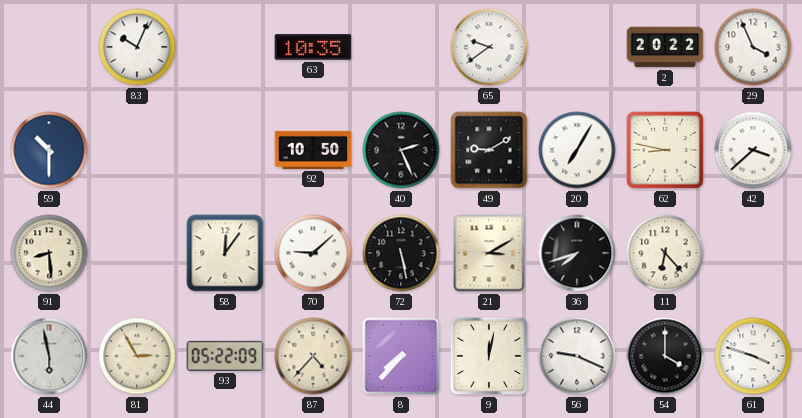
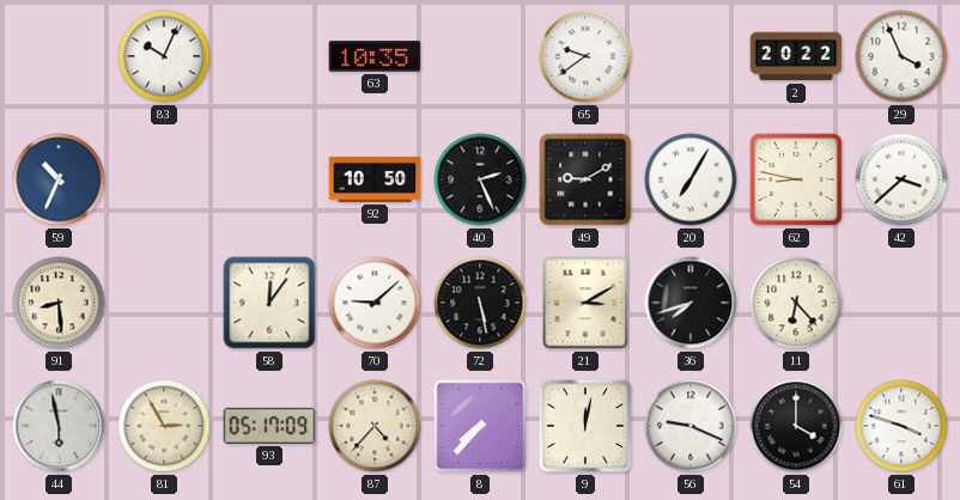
59: 10:30 -> 10:34 (59, 179)
93: 05:22 -> 05:17 (269, 426)
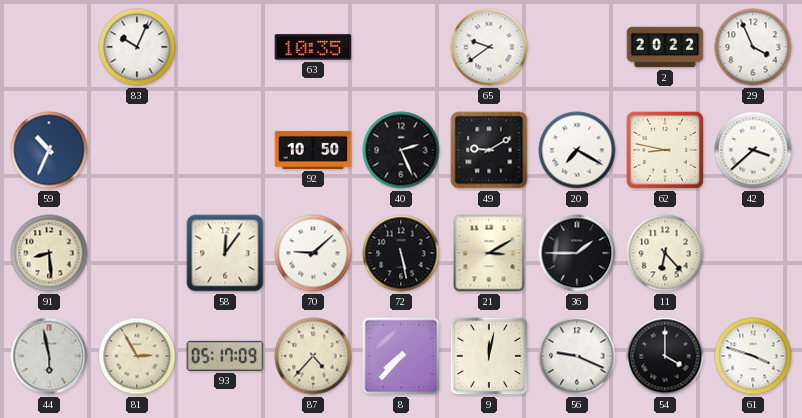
20: 7:05 -> 7:20 (577, 150)
36: 7:42 -> 1:45 (577, 253)
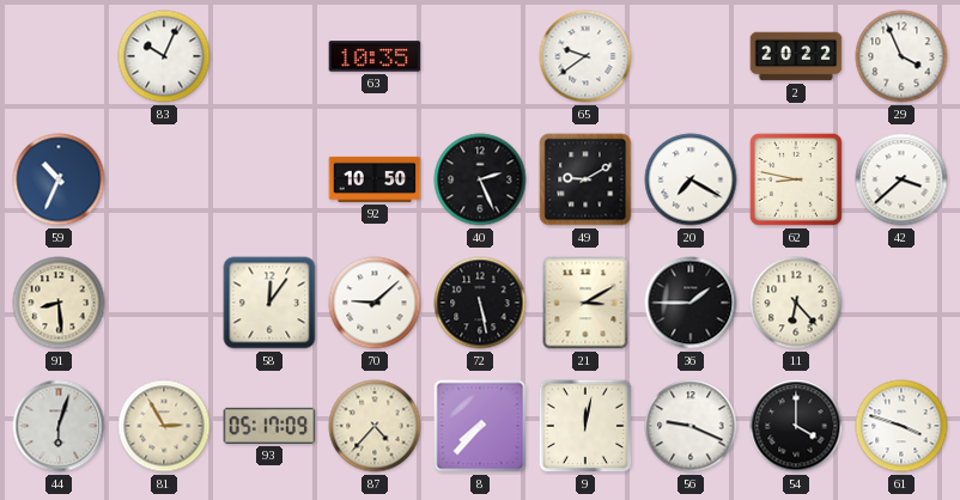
44: 5:58 -> 6:03 (59, 426)
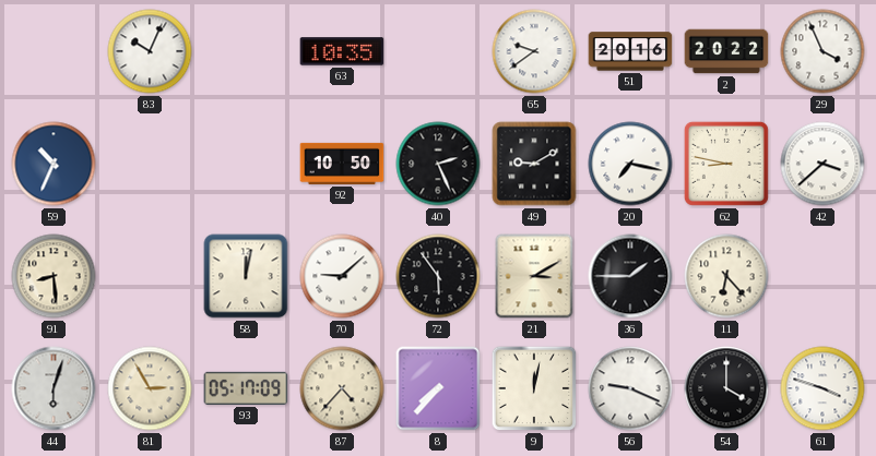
51: none -> 20:16 (630, 51)
20: 7:20 -> 7:17 (630, 164)
58: 12:06 -> 12:02 (246, 276)
72: 5:28 -> 5:54 (438, 276)
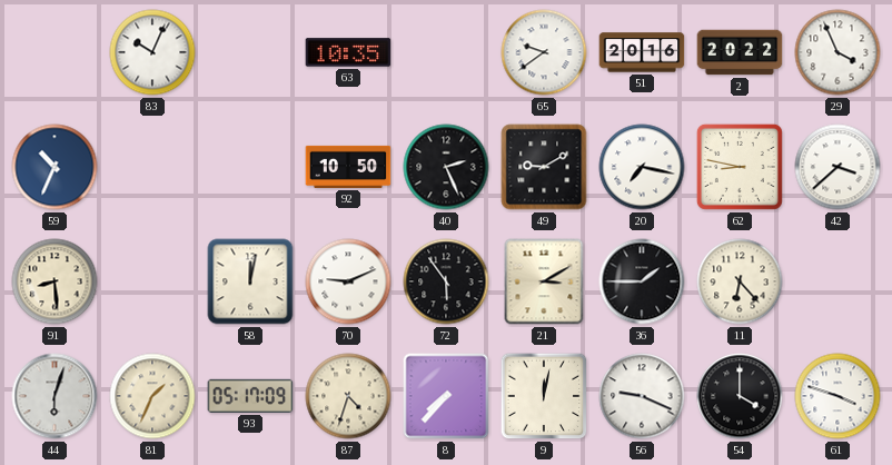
70: 9:08 -> 9:11 (348, 281)
81: 2:55 -> 1:34 (152, 396)
87: 4:37 -> 4:33 (348, 396)
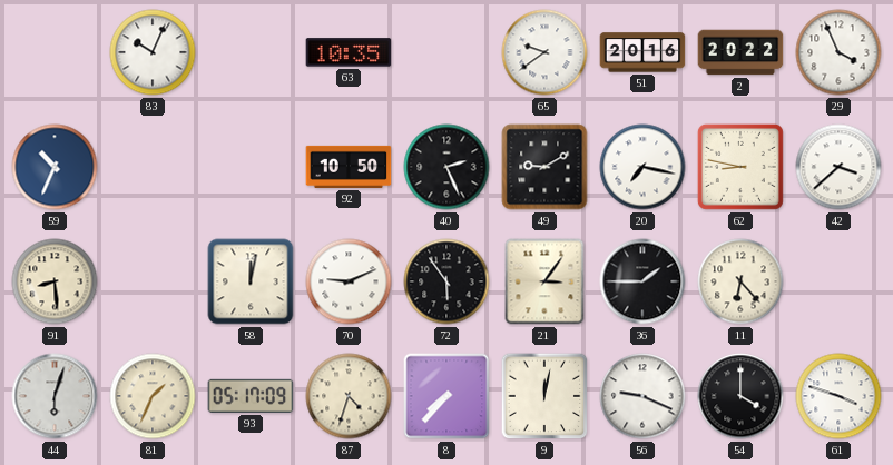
21: 3:10 -> 3:06 (544, 281)
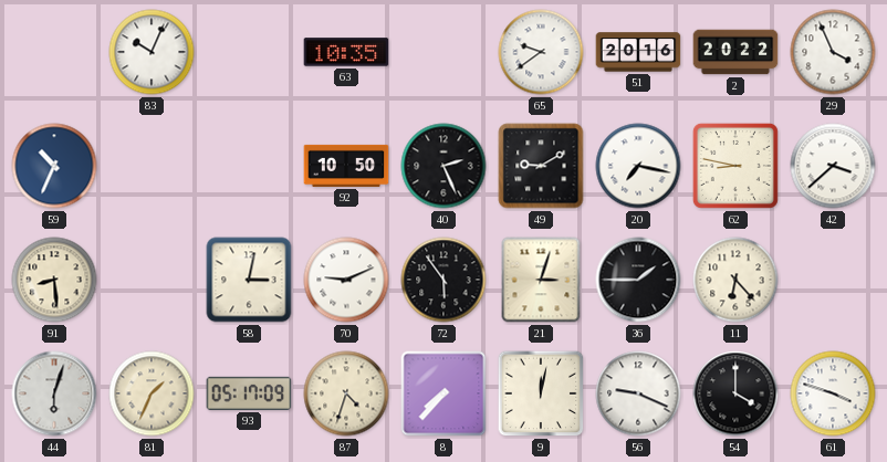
58: 12:02 -> 3:02 (249, 280)
21: 3:06 -> 3:03 (541, 280)
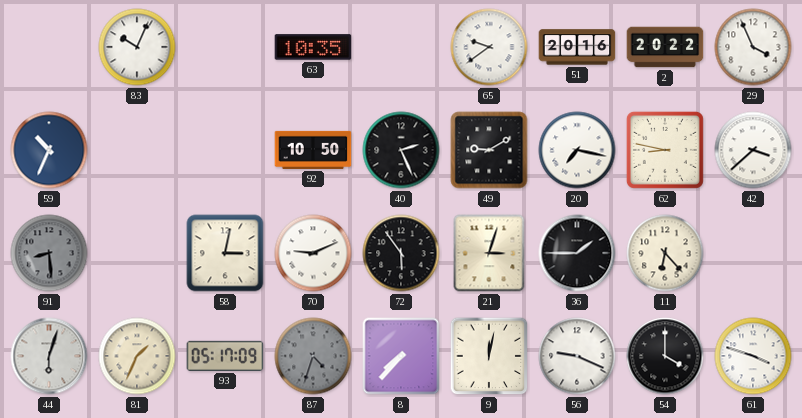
91 dial: cream -> grey (49, 253)
87 dial: cream -> grey (313, 356)
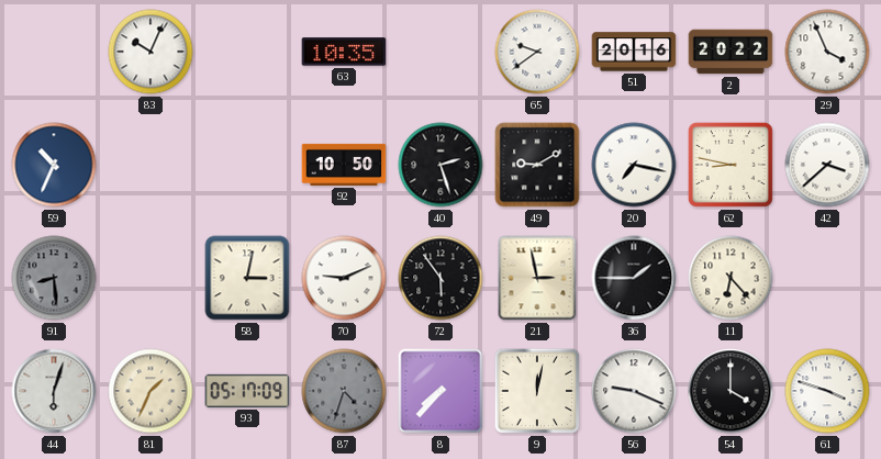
40: 2:26 -> 2:27 (440, 165)
21: 3:03 -> 2:58 (537, 278)
